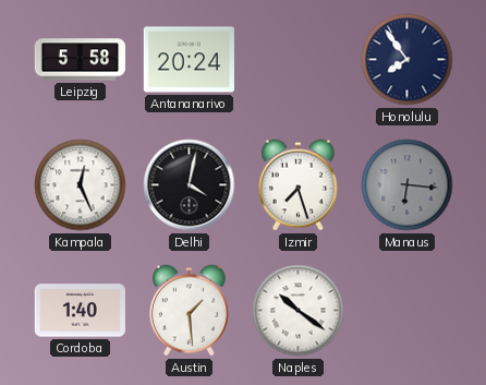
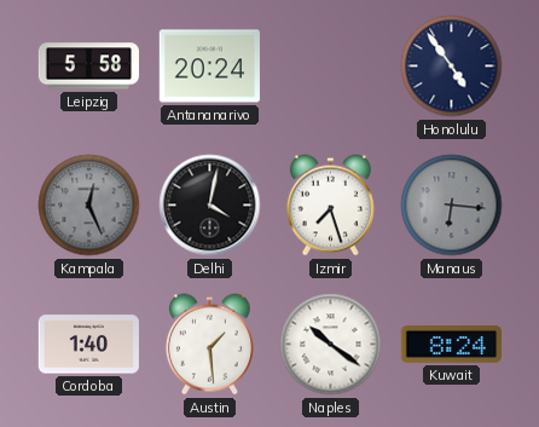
Honolulu: 7:54 -> 4:54 (452, 67)
Kampala dial: white -> grey (89, 206)
Kuwait: none -> 8:24 (451, 345)
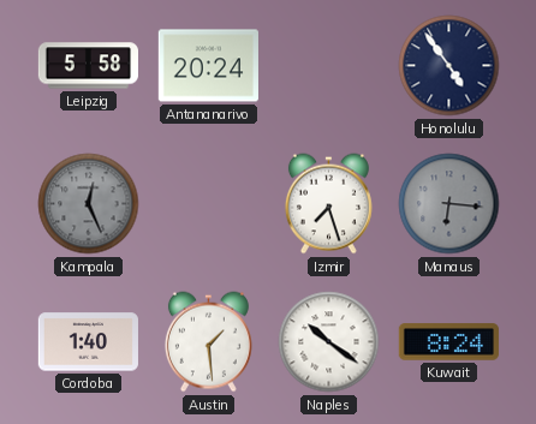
Delhi: 4:02 -> none (210, 206)
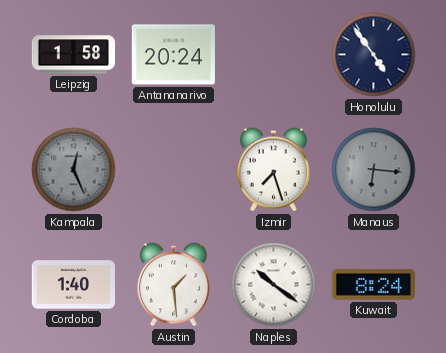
Leipzig: 5:58 -> 1:58 (73, 55)
